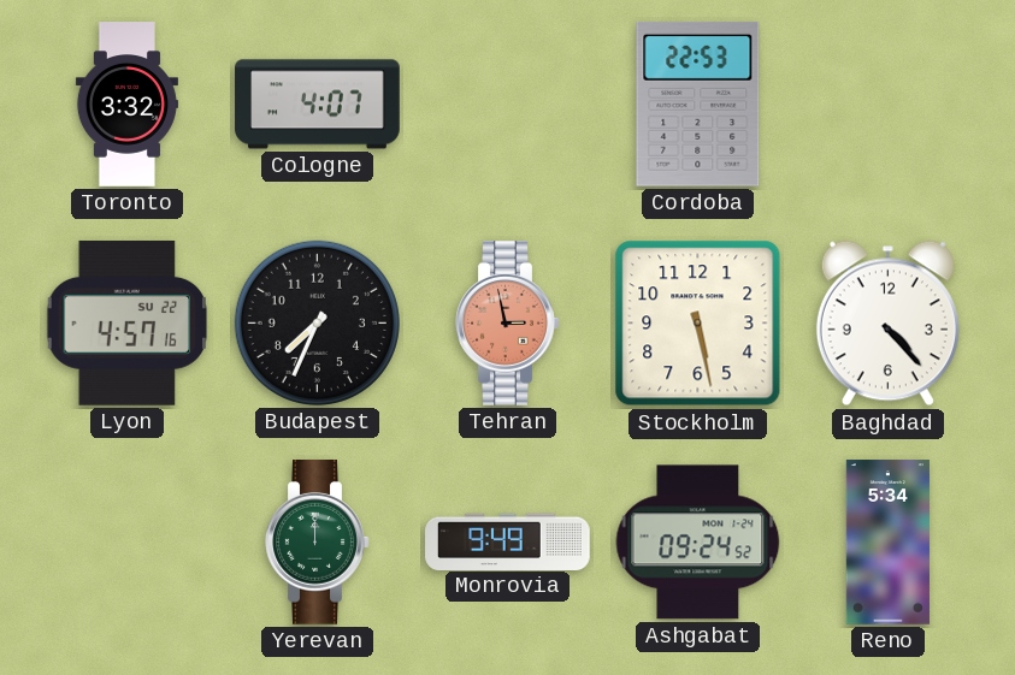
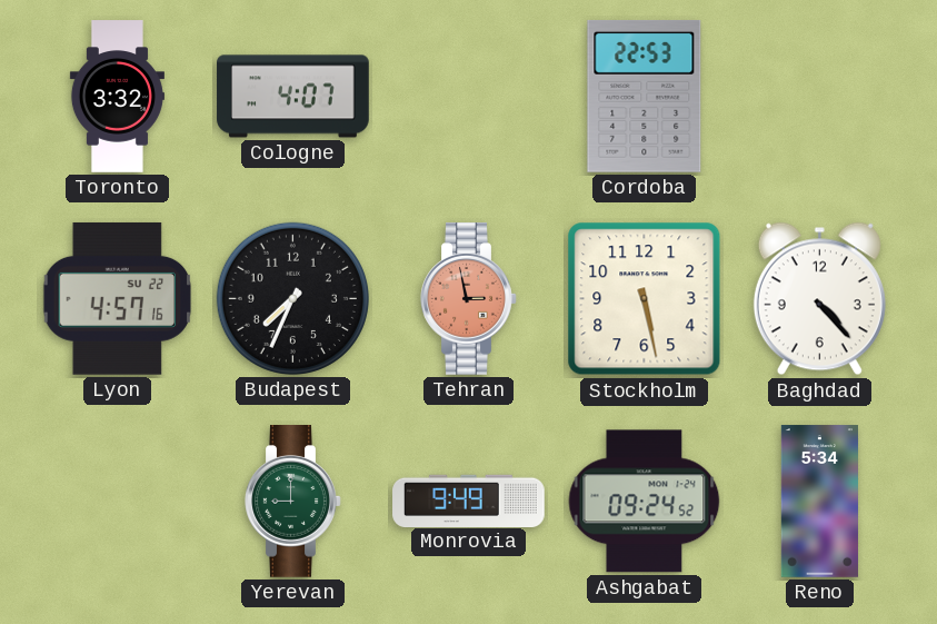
Yerevan: 12:00 -> 9:00 (293, 502)
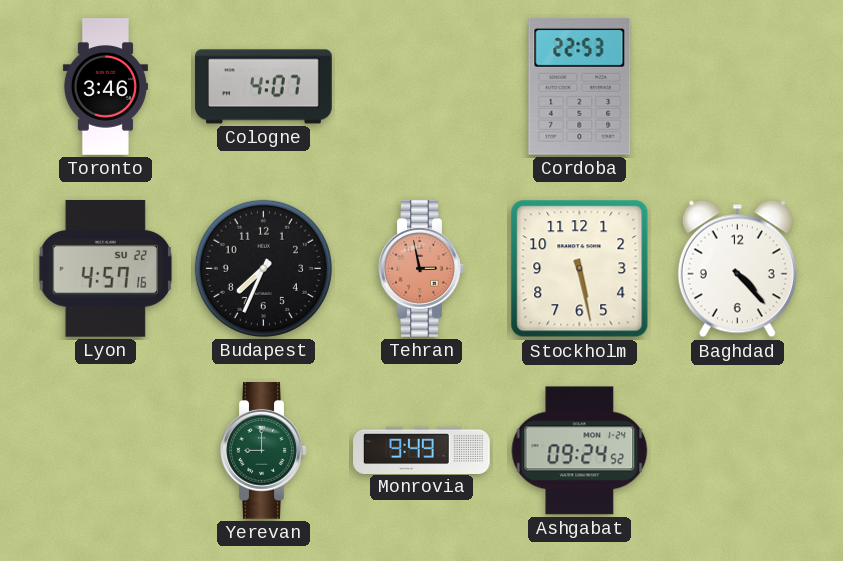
Toronto: 3:32 -> 3:46 (105, 87)
Reno: 5:34 -> none (819, 502)
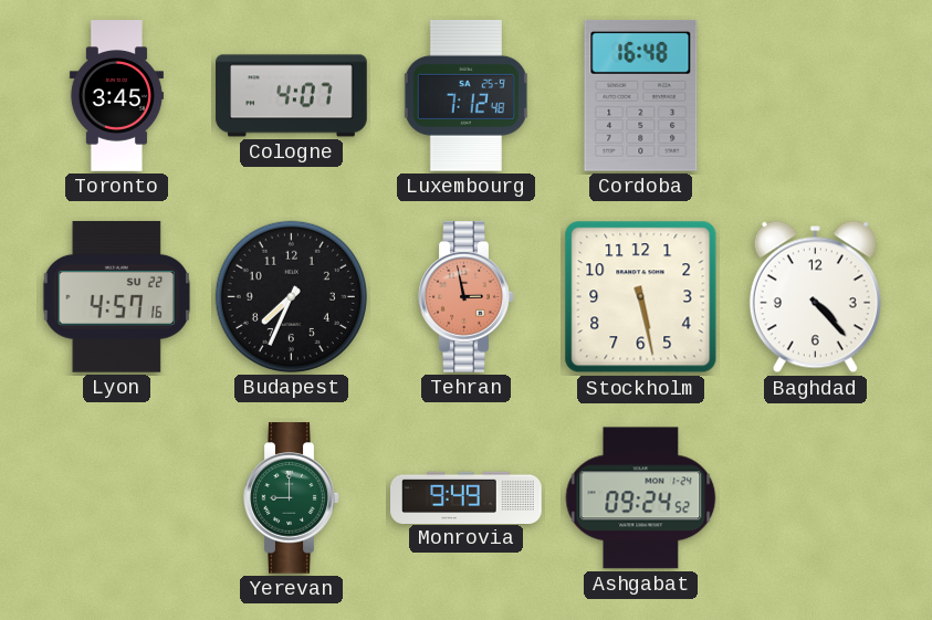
Toronto: 3:46 -> 3:45 (116, 96)
Luxembourg: none -> 7:12 (465, 96)
Cordoba: 22:53 -> 16:48 (641, 95)
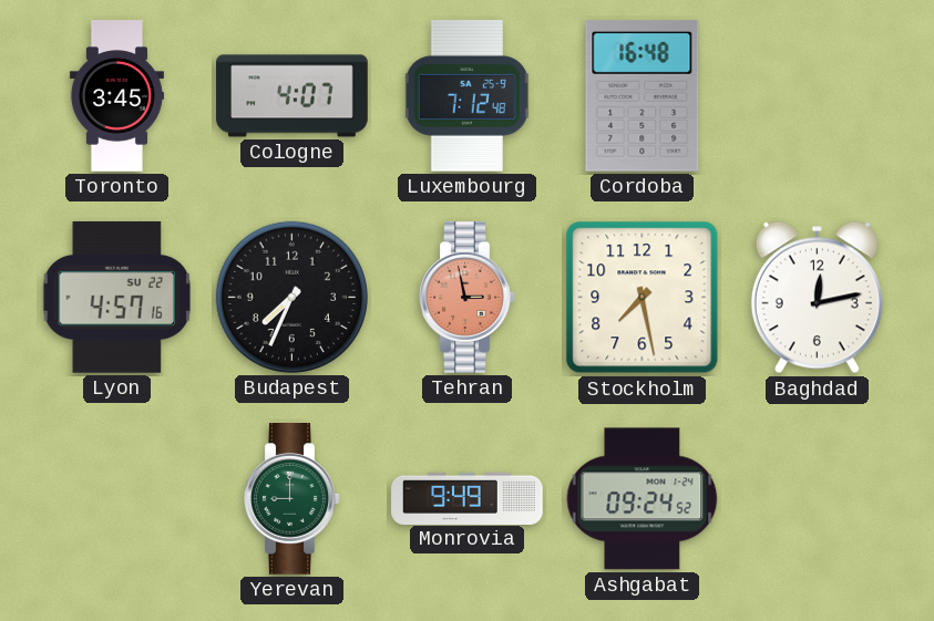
Stockholm: 5:28 -> 7:28 (643, 298)
Baghdad: 4:23 -> 12:13 (817, 298)
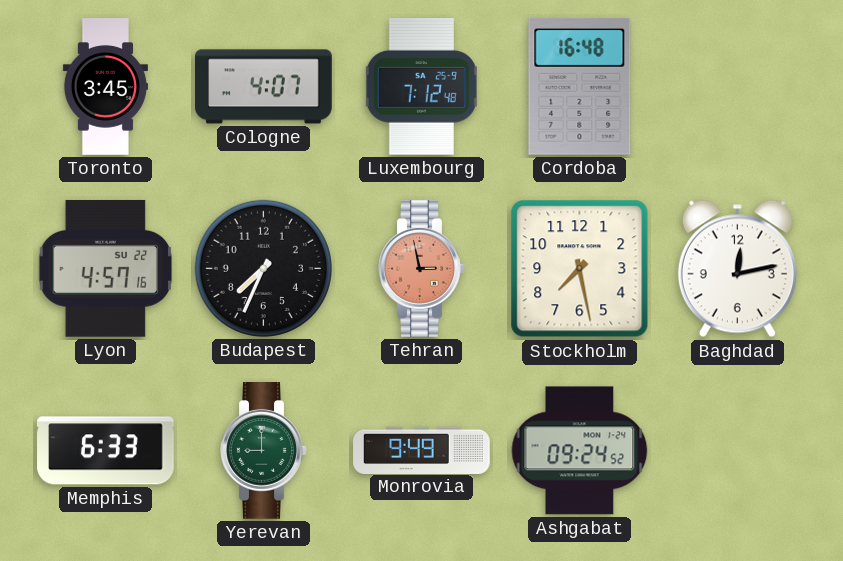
Memphis: none -> 6:33 (106, 451)
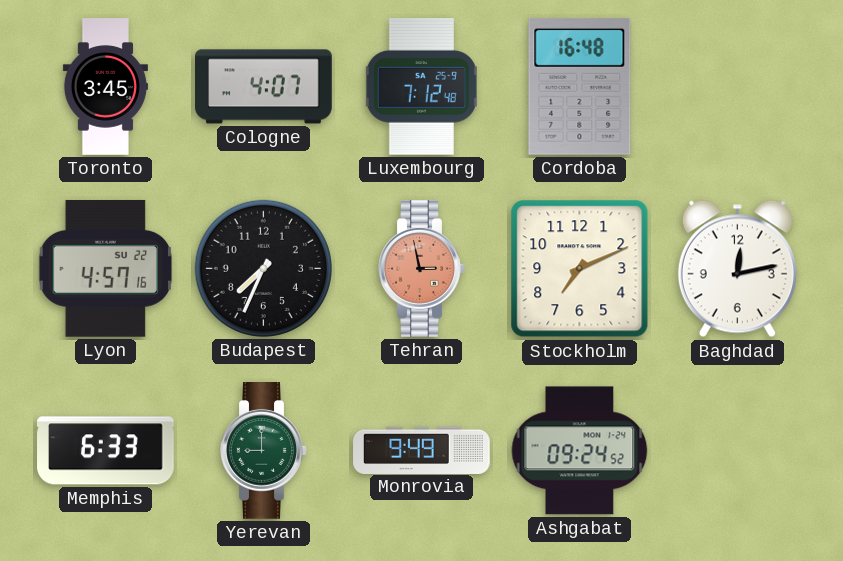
Stockholm: 7:28 -> 7:11 (580, 269)
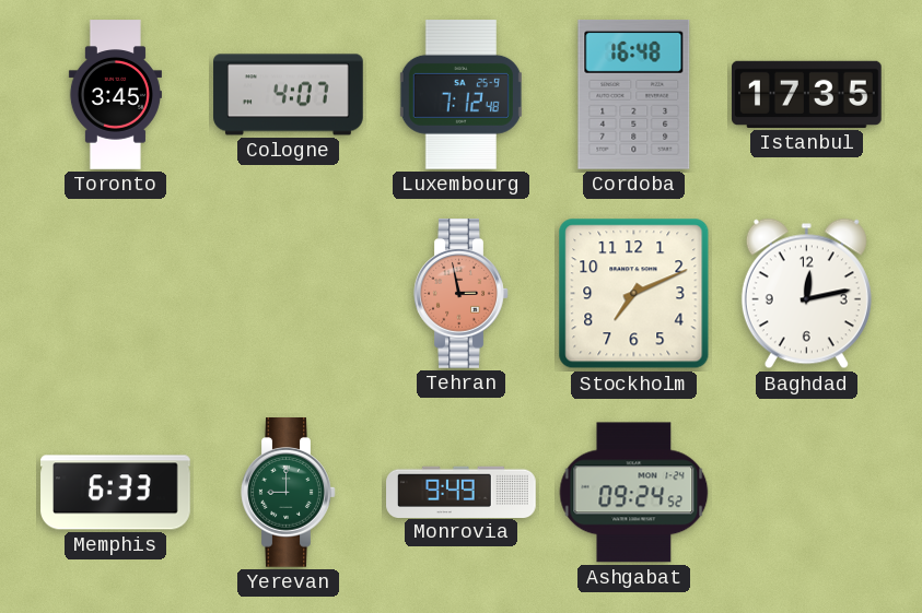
Istanbul: none -> 17:35 (807, 94)
Lyon: 4:57 -> none (106, 268)
Budapest: 7:34 -> none (263, 268)
